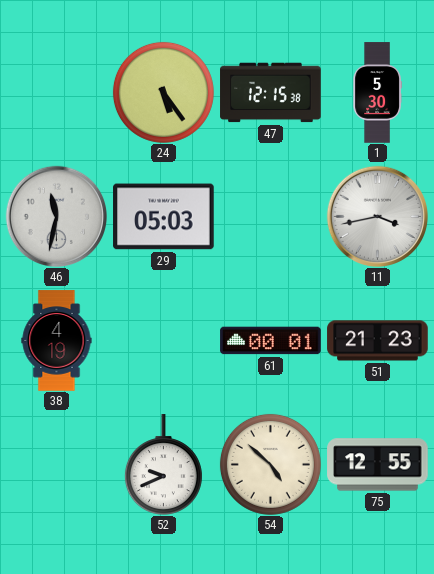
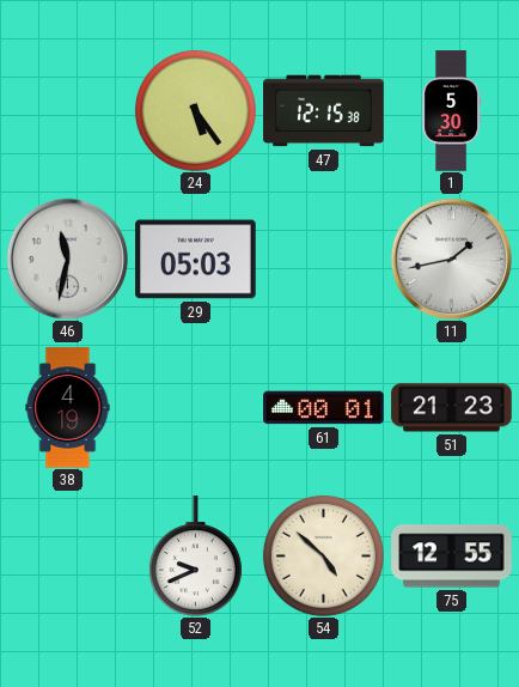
11: 3:43 -> 1:43 (451, 259)
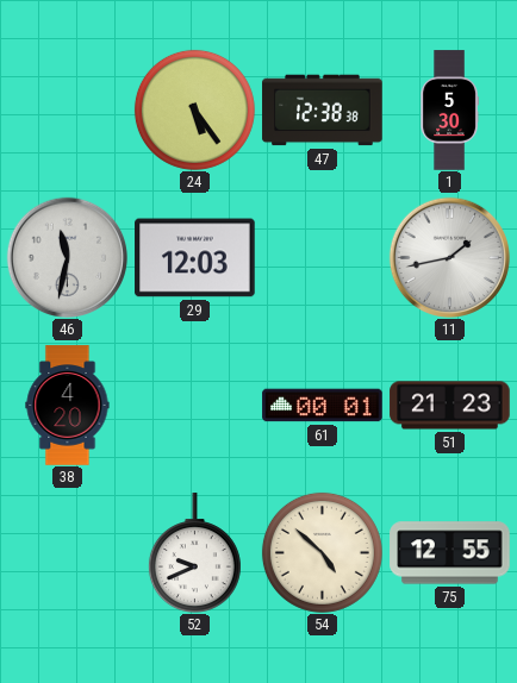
47: 12:15 -> 12:38 (323, 111)
29: 05:03 -> 12:03 (195, 258)
38: 4:19 -> 4:20 (68, 406)
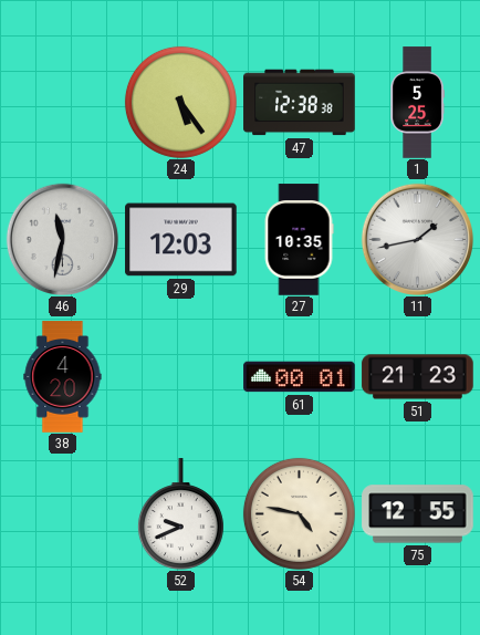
1: 5:30 -> 5:25 (417, 103)
27: none -> 10:35 (299, 240)
54: 4:52 -> 4:47 (299, 513)
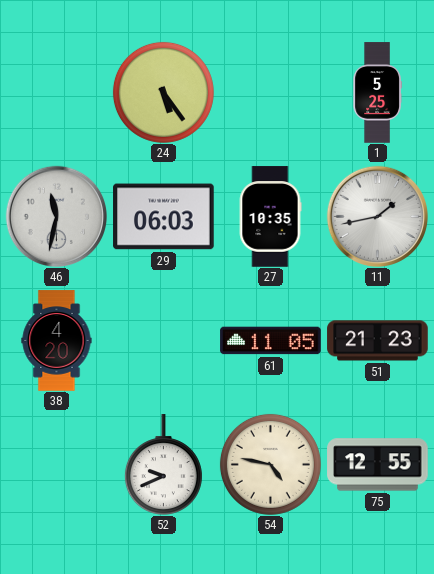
47: 12:38 -> none (300, 103)
29: 12:03 -> 06:03 (164, 217)
61: 00:01 -> 11:05 (271, 341)
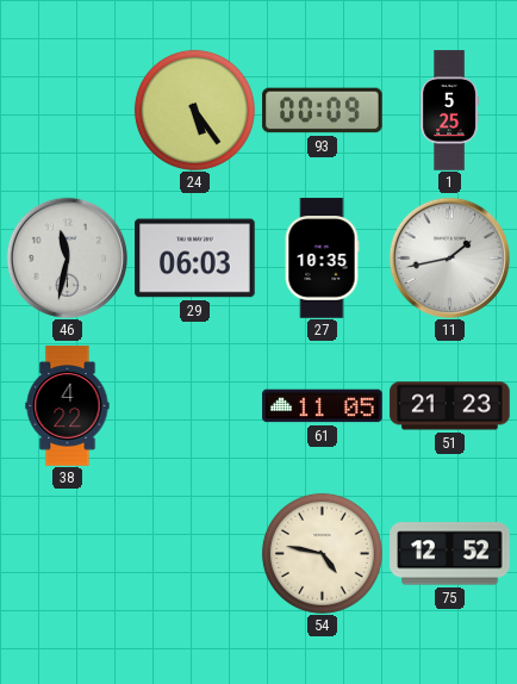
93: none -> 00:09 (323, 111)
38: 4:20 -> 4:22 (68, 406)
52: 9:41 -> none (163, 464)
75: 12:55 -> 12:52 (450, 554)
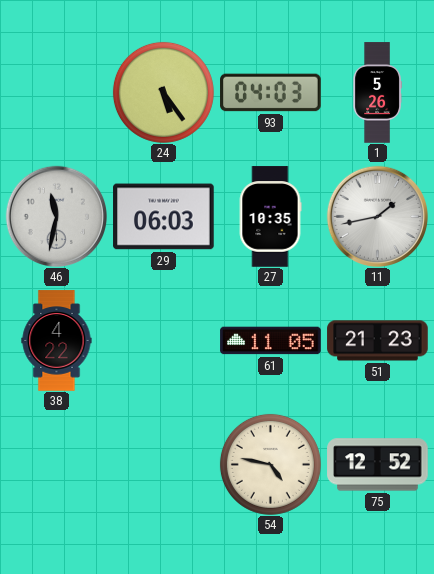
93: 00:09 -> 04:03 (271, 93)
1: 5:25 -> 5:26 (377, 93)
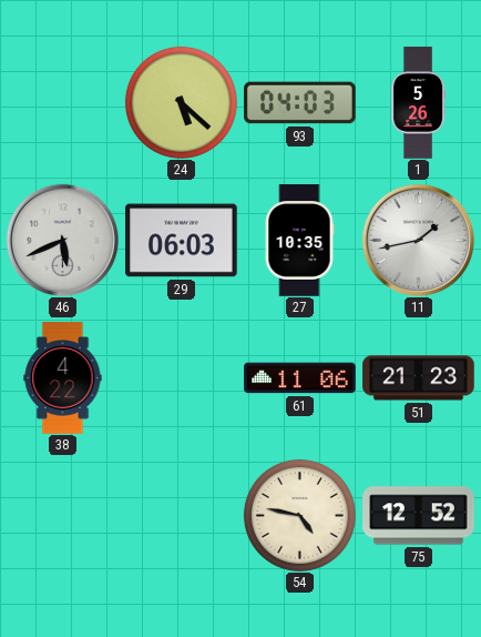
24: 5:24 -> 5:22 (181, 102)
46: 11:32 -> 5:41 (62, 240)
61: 11:05 -> 11:06 (300, 378)
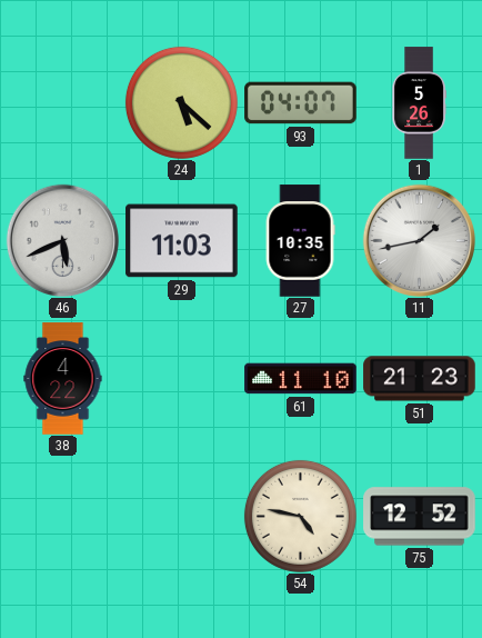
93: 04:03 -> 04:07 (301, 103)
29: 06:03 -> 11:03 (182, 241)
61: 11:06 -> 11:10 (301, 379)
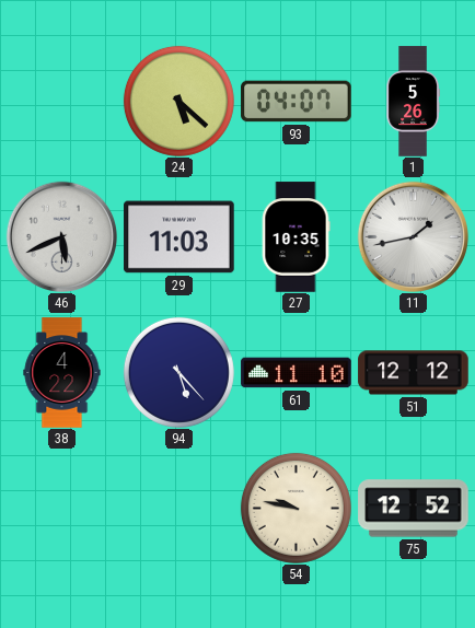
94: none -> 5:23 (178, 372)
51: 21:23 -> 12:12 (414, 373)
54: 4:47 -> 9:47 (296, 508)
